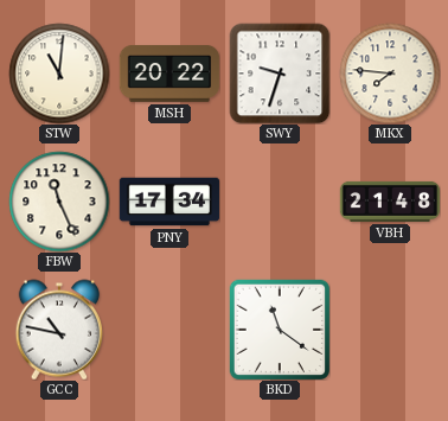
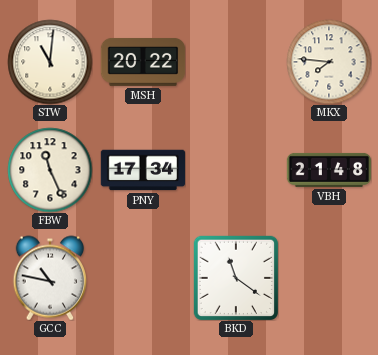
SWY: 9:33 -> none (280, 74)
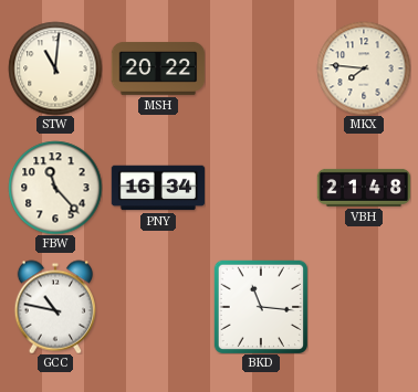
FBW: 11:26 -> 11:23 (55, 188)
PNY: 17:34 -> 16:34 (158, 188)
BKD: 11:21 -> 11:16 (260, 306)
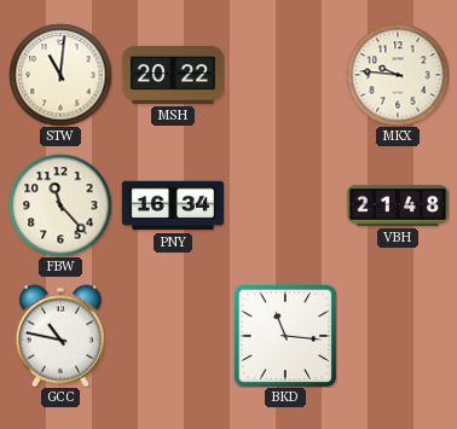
MKX: 7:46 -> 9:46 (398, 75)
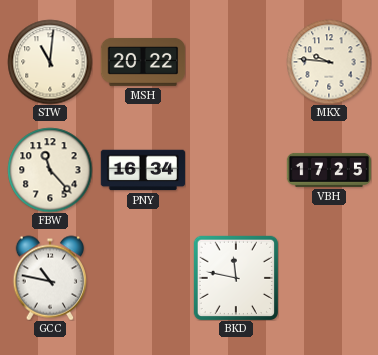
VBH: 21:48 -> 17:25 (329, 170)
BKD: 11:16 -> 11:47 (235, 277)
